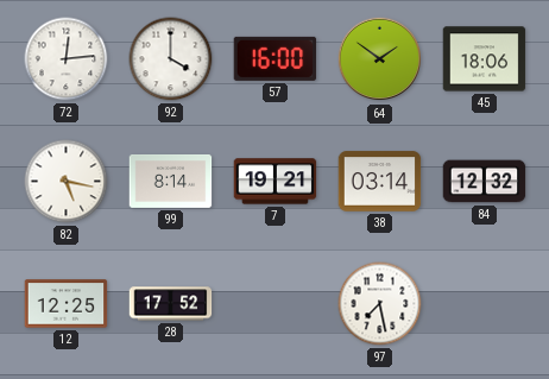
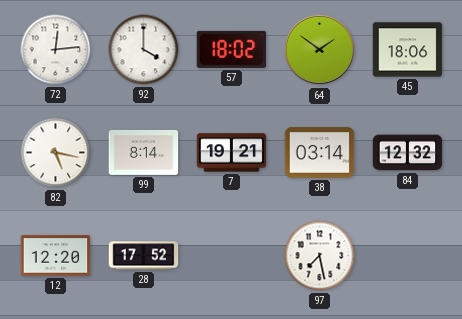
57: 16:00 -> 18:02 (232, 49)
12: 12:25 -> 12:20 (56, 256)
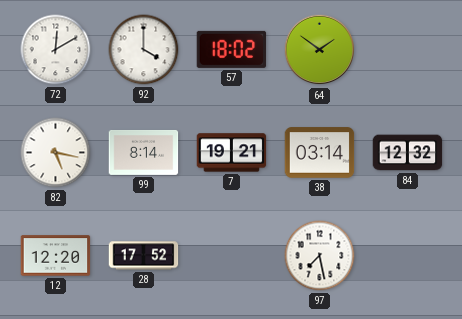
72: 12:14 -> 12:10 (56, 50)
45: 18:06 -> none (408, 50)
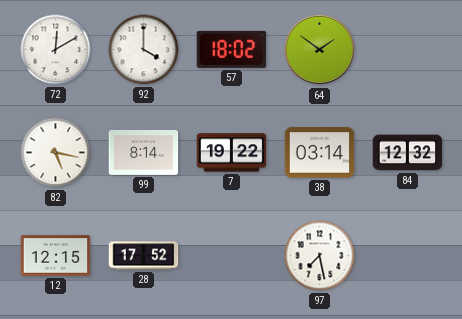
7: 19:21 -> 19:22 (232, 153)
12: 12:20 -> 12:15 (56, 256)
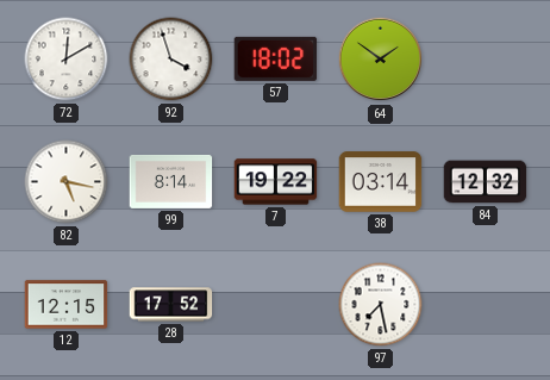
92: 4:00 -> 3:57 (171, 60)
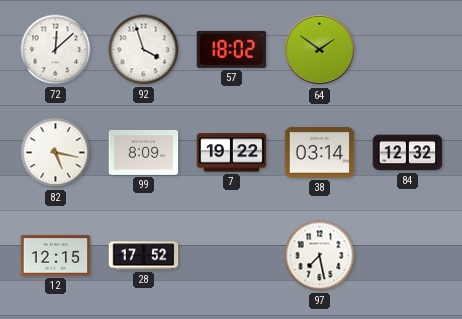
72: 12:10 -> 12:08 (56, 50)
99: 8:14 -> 8:09 (144, 152)
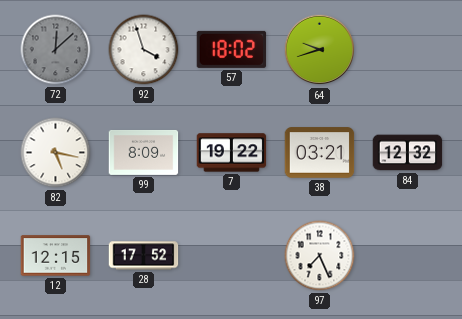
72 dial: white -> grey (56, 50)
64: 1:51 -> 9:42 (320, 50)
38: 03:14 -> 03:21 (320, 153)
97: 7:28 -> 7:26 (320, 256)
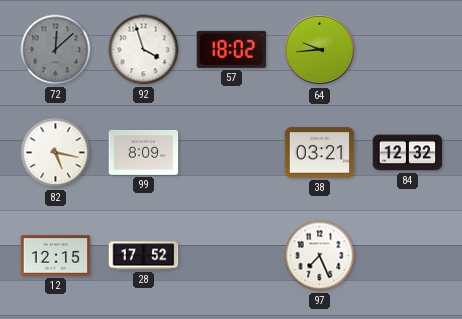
64: 9:42 -> 9:44 (320, 50)
7: 19:22 -> none (232, 153)
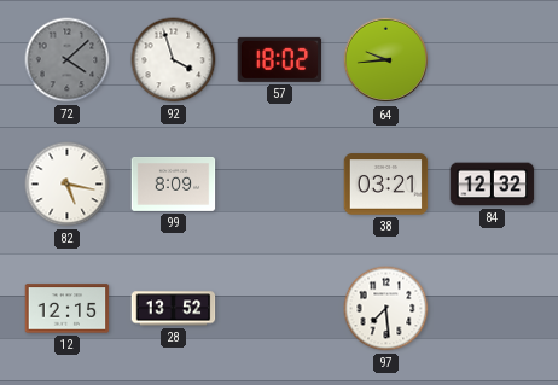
72: 12:08 -> 4:08 (68, 60)
28: 17:52 -> 13:52 (174, 309)
97: 7:26 -> 7:29 (386, 309)
